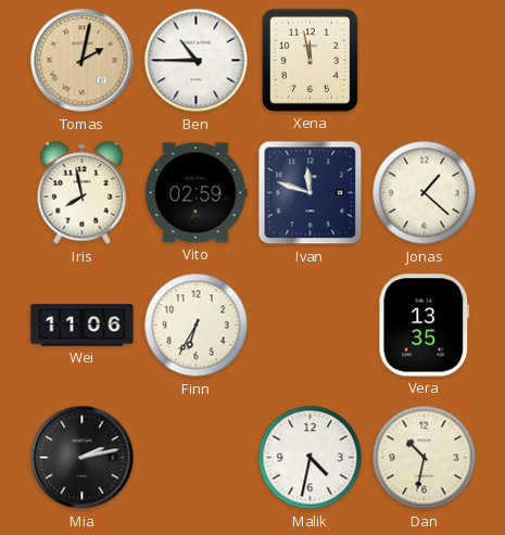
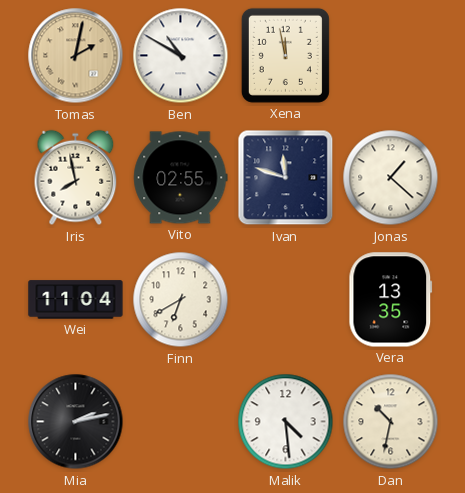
Ben: 10:45 -> 10:50 (181, 56)
Vito: 02:59 -> 02:55 (181, 178)
Wei: 11:06 -> 11:04 (76, 300)
Finn: 6:35 -> 6:40 (181, 300)
Malik: 4:32 -> 4:29 (286, 422)
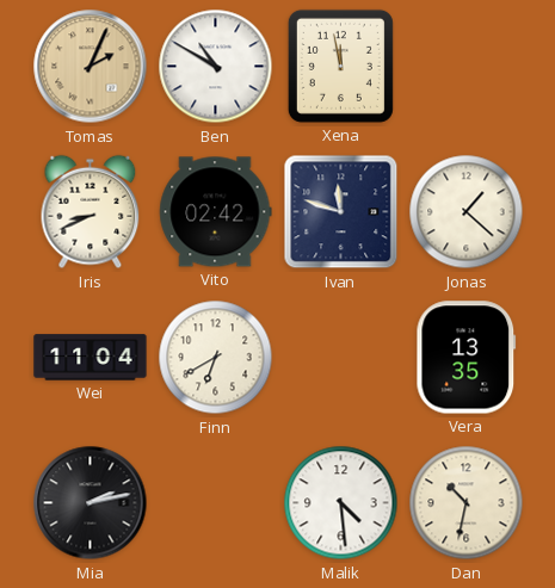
Tomas: 2:02 -> 2:04 (91, 67)
Iris: 7:58 -> 8:41 (91, 212)
Vito: 02:55 -> 02:42 (216, 212)
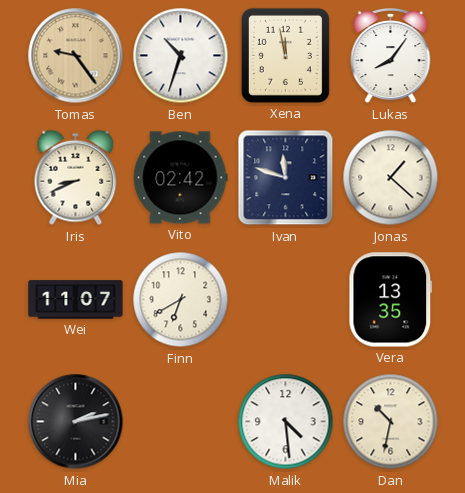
Tomas: 2:04 -> 9:24 (76, 56)
Ben: 10:50 -> 10:33 (181, 56)
Lukas: none -> 8:06 (391, 56)
Wei: 11:04 -> 11:07 (76, 300)
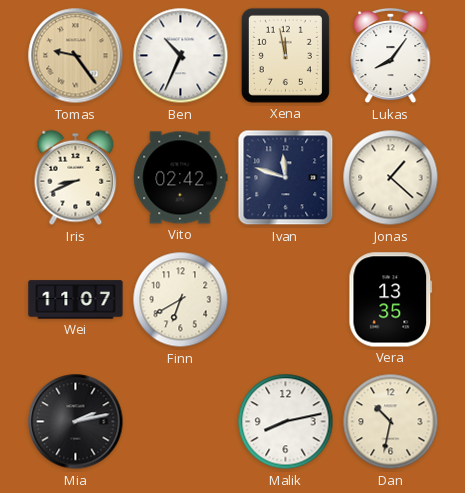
Ben: 10:33 -> 10:34 (181, 56)
Malik: 4:29 -> 8:13 (286, 422)
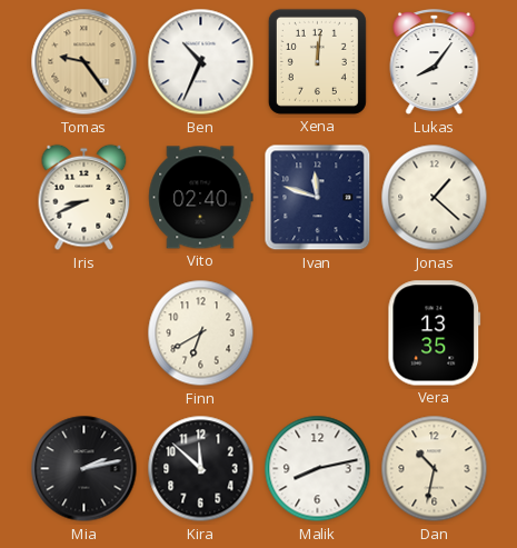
Xena: 11:58 -> 12:01 (317, 61)
Vito: 02:42 -> 02:40 (201, 198)
Wei: 11:07 -> none (76, 300)
Kira: none -> 11:52 (201, 469)
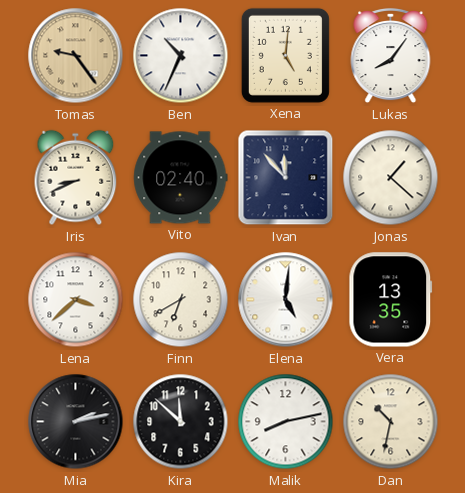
Xena: 12:01 -> 5:01 (285, 55)
Ivan: 11:48 -> 11:53 (286, 178)
Lena: none -> 3:38 (76, 300)
Elena: none -> 5:01 (286, 300)
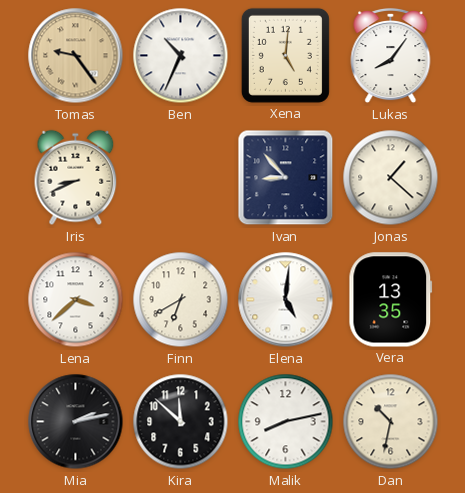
Vito: 02:40 -> none (181, 178)
Ivan: 11:53 -> 8:53 (286, 178)
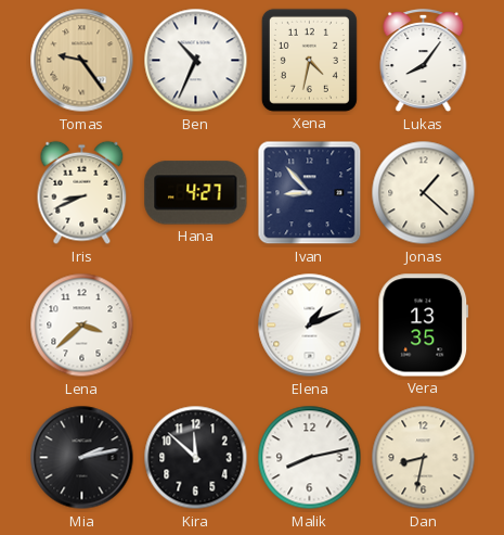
Xena: 5:01 -> 4:32 (309, 60)
Hana: none -> 4:27 (196, 193)
Finn: 6:40 -> none (181, 300)
Elena: 5:01 -> 1:11 (310, 326)
Dan: 10:32 -> 8:32 (424, 458)
